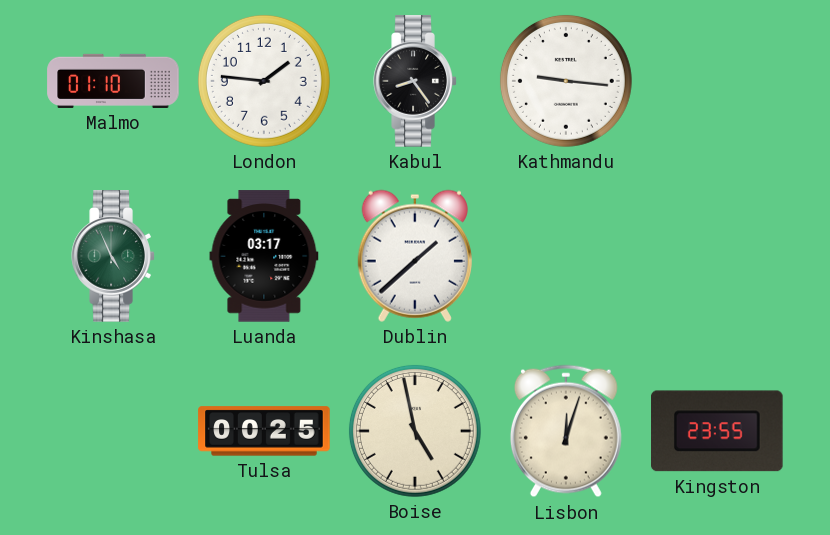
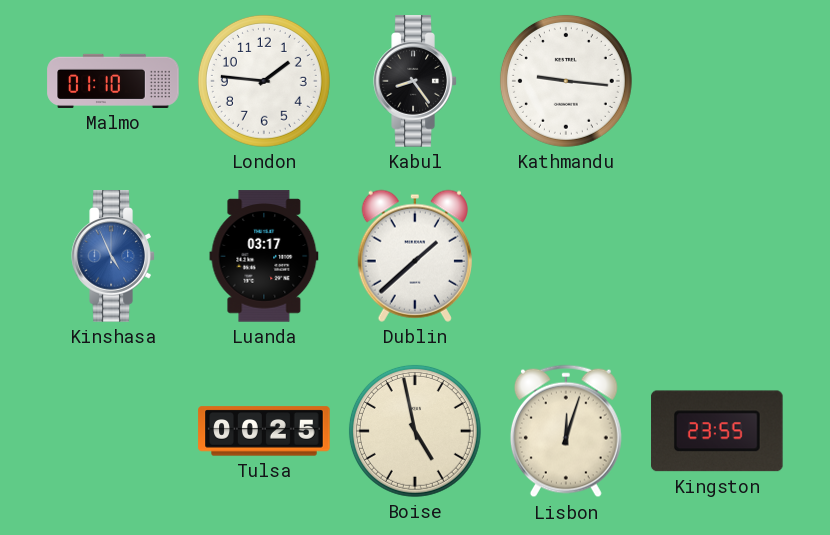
Kinshasa dial: green -> blue (113, 256)
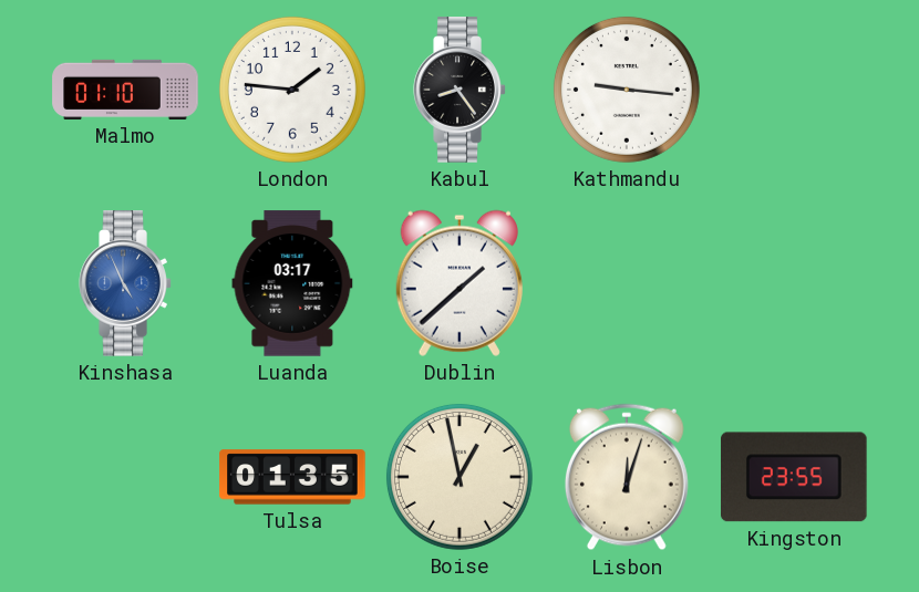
Tulsa: 00:25 -> 01:35 (292, 477)
Boise: 4:58 -> 12:58 (460, 477)
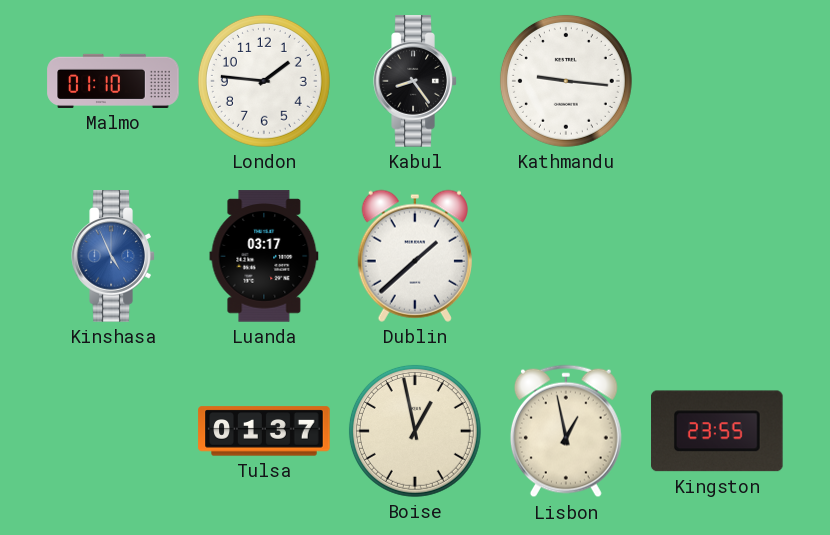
Tulsa: 01:35 -> 01:37 (264, 431)
Lisbon: 12:03 -> 12:58 (566, 431)
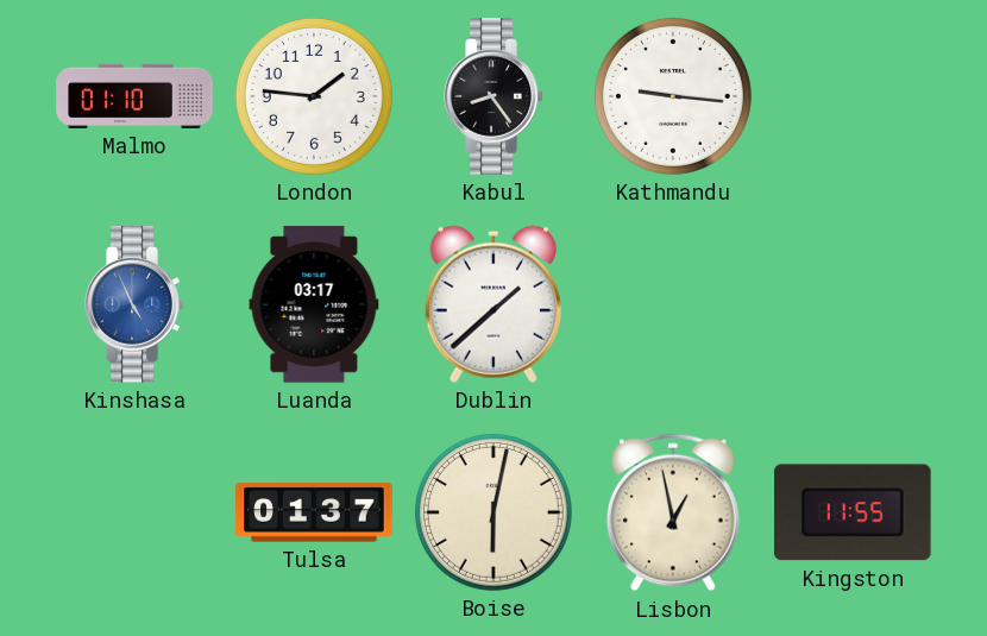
Boise: 12:58 -> 6:02 (493, 512)
Kingston: 23:55 -> 11:55 (854, 512)
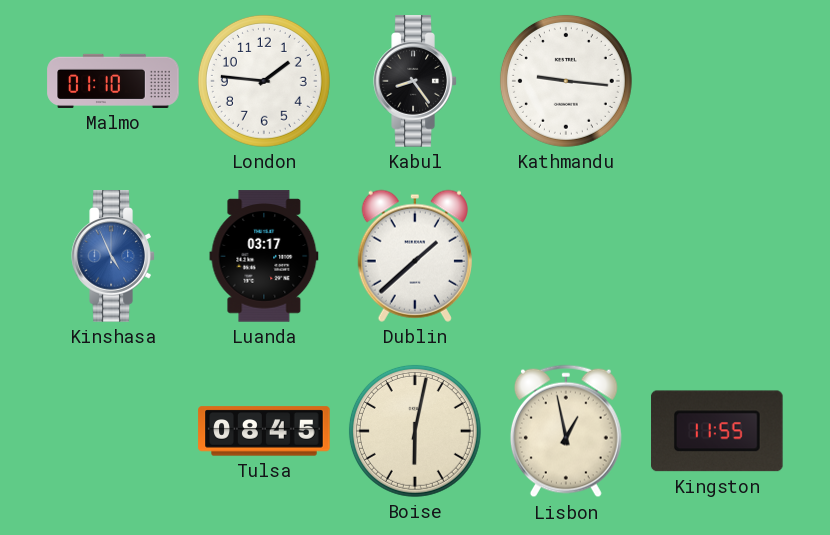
Tulsa: 01:37 -> 08:45 (264, 431)
